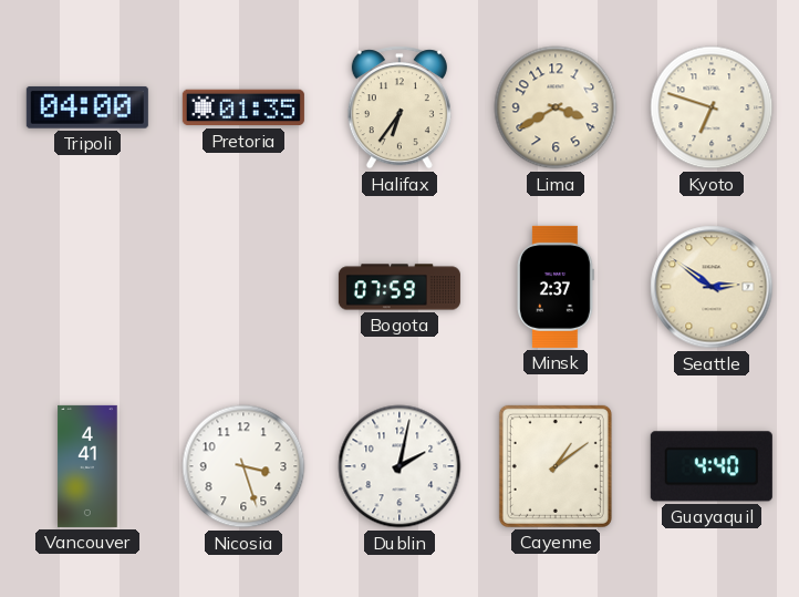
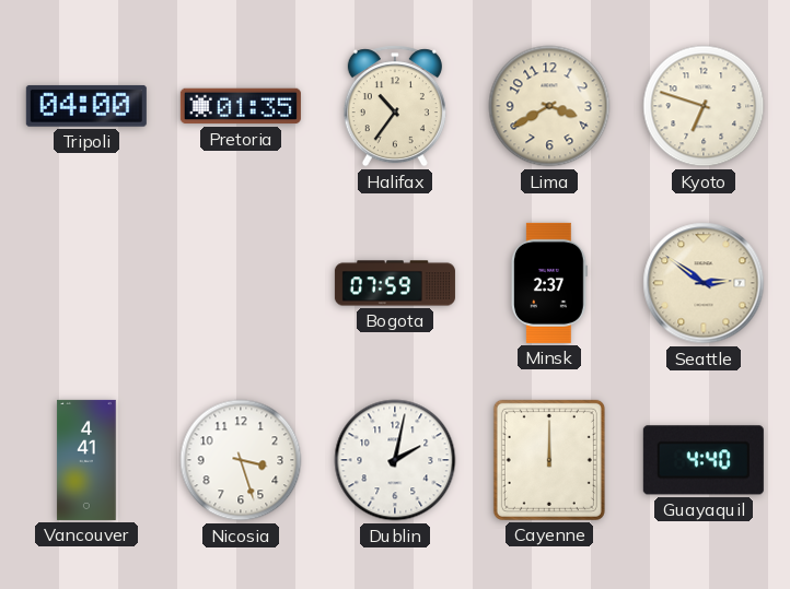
Halifax: 6:36 -> 10:36 (395, 106)
Cayenne: 1:09 -> 12:00 (549, 460)
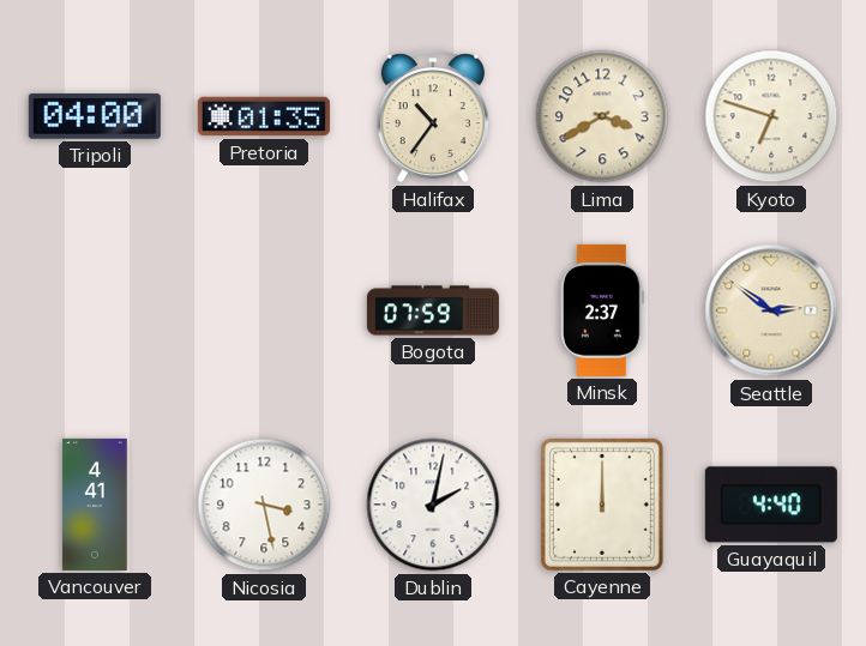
Nicosia: 3:27 -> 3:28 (264, 505)
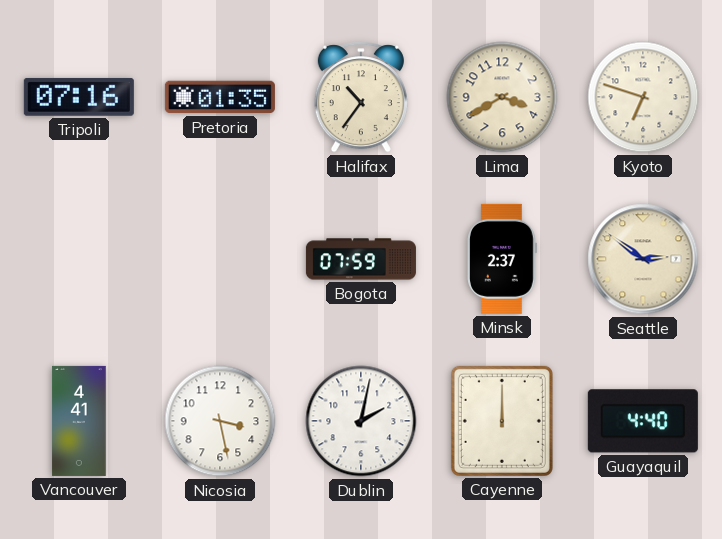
Tripoli: 04:00 -> 07:16 (79, 97)
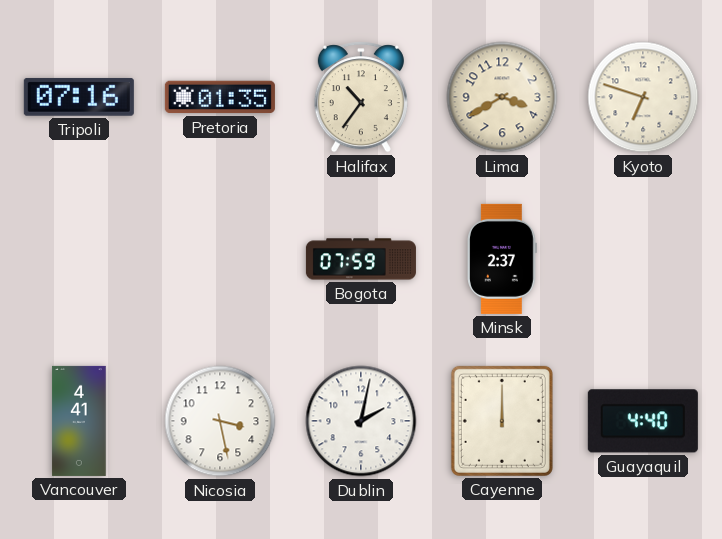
Seattle: 2:51 -> none (643, 259)
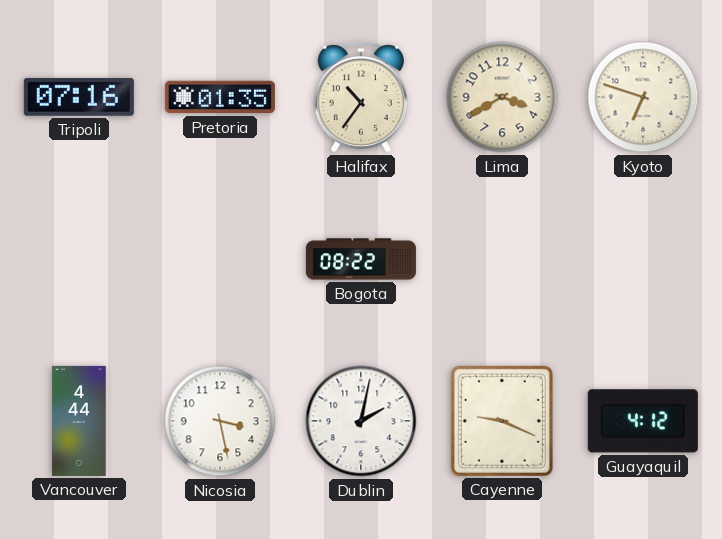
Bogota: 07:59 -> 08:22 (361, 259)
Minsk: 2:37 -> none (502, 259)
Vancouver: 4:41 -> 4:44 (79, 421)
Cayenne: 12:00 -> 9:19 (502, 421)
Guayaquil: 4:40 -> 4:12 (643, 421)
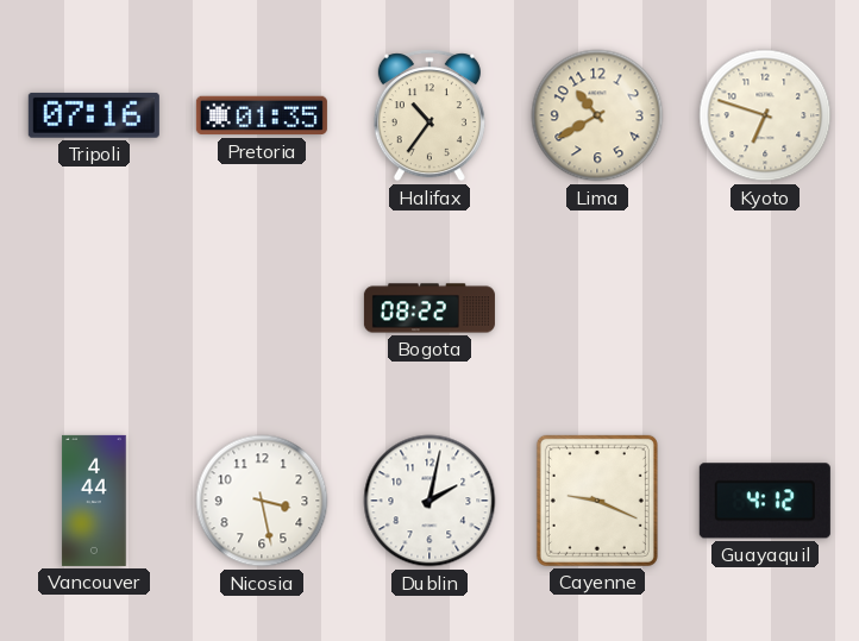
Lima: 3:40 -> 10:40 (597, 115)
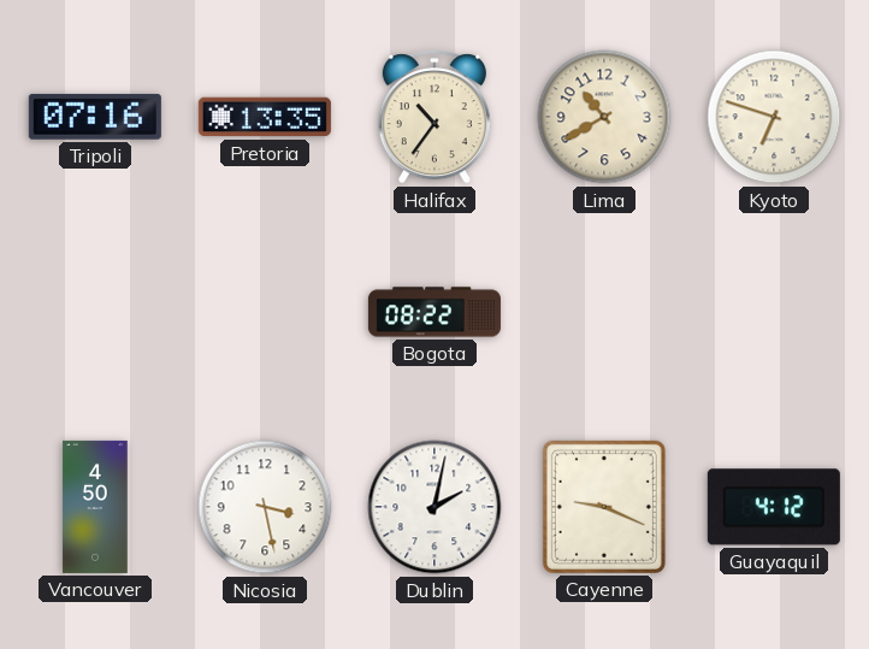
Pretoria: 01:35 -> 13:35 (265, 117)
Vancouver: 4:44 -> 4:50 (95, 507)
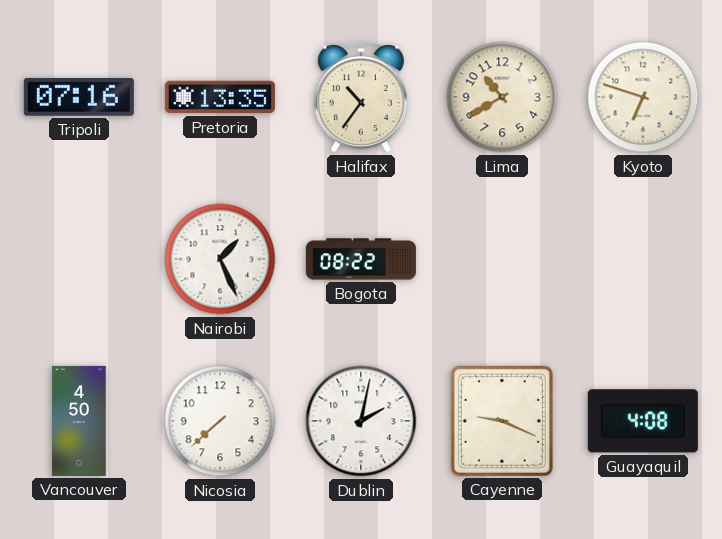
Nairobi: none -> 1:26 (220, 259)
Nicosia: 3:28 -> 7:38 (220, 421)
Guayaquil: 4:12 -> 4:08 (643, 421)
